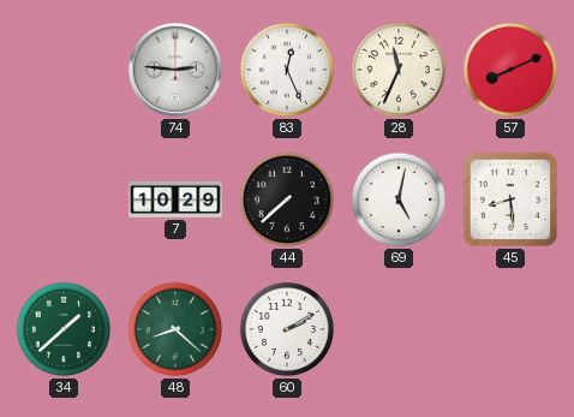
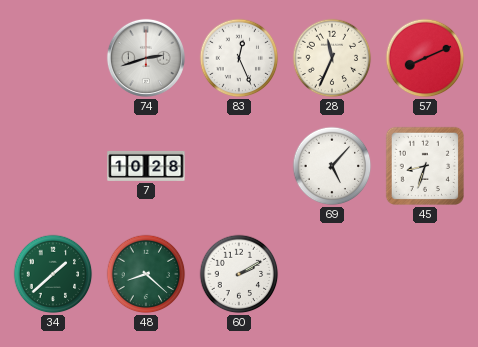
74: 2:46 -> 2:42 (146, 58)
7: 10:29 -> 10:28 (146, 166)
44: 7:38 -> none (287, 199)
69: 5:02 -> 5:07 (332, 166)
45: 8:29 -> 8:33 (425, 166)
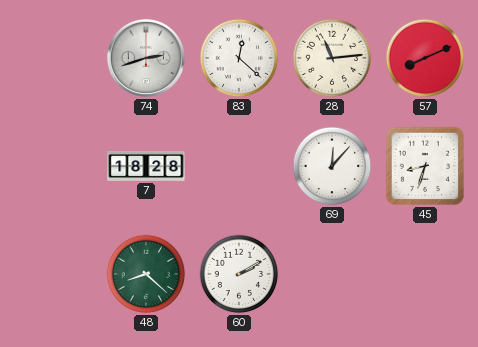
83: 12:26 -> 12:22 (239, 58)
28: 11:34 -> 11:14 (332, 58)
7: 10:28 -> 18:28 (146, 166)
69: 5:07 -> 12:07 (332, 166)
34: 1:38 -> none (53, 274)
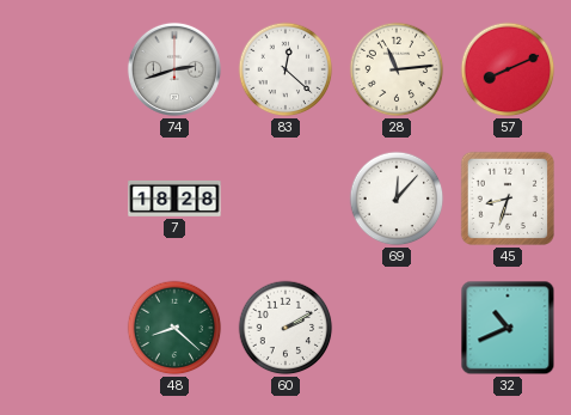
32: none -> 10:41 (508, 328)
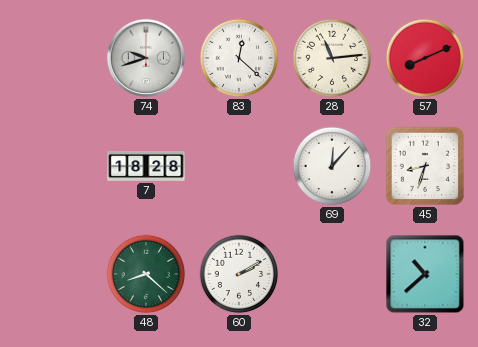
74: 2:42 -> 9:42 (146, 58)
32: 10:41 -> 10:38 (425, 274)
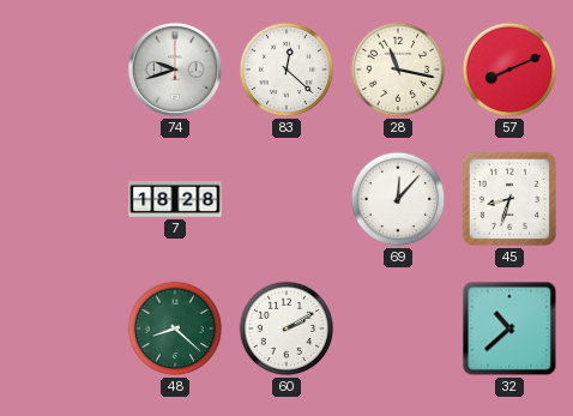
28: 11:14 -> 11:17 (398, 70)
